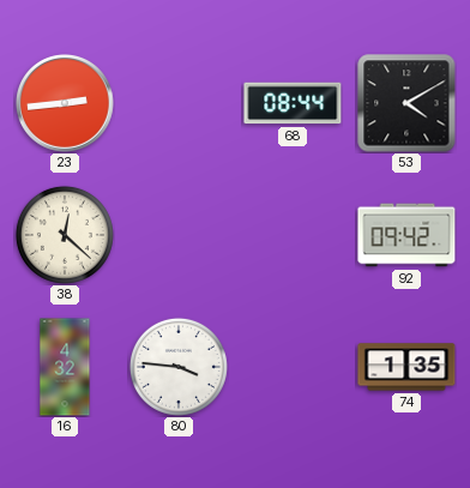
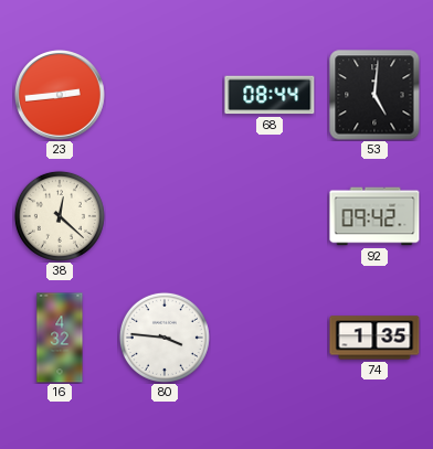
53: 4:10 -> 5:01 (374, 95)
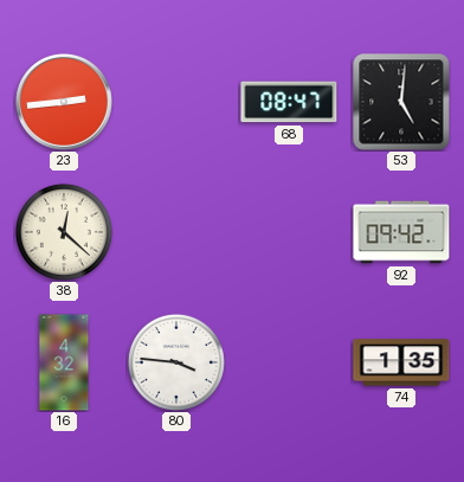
68: 08:44 -> 08:47 (289, 102)
